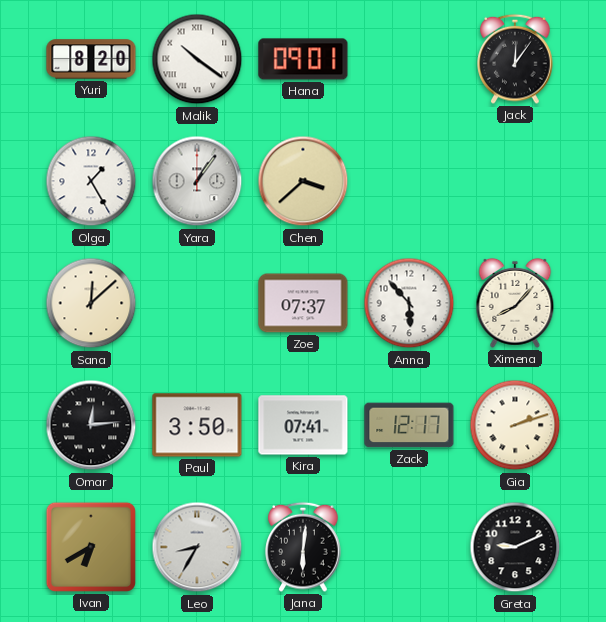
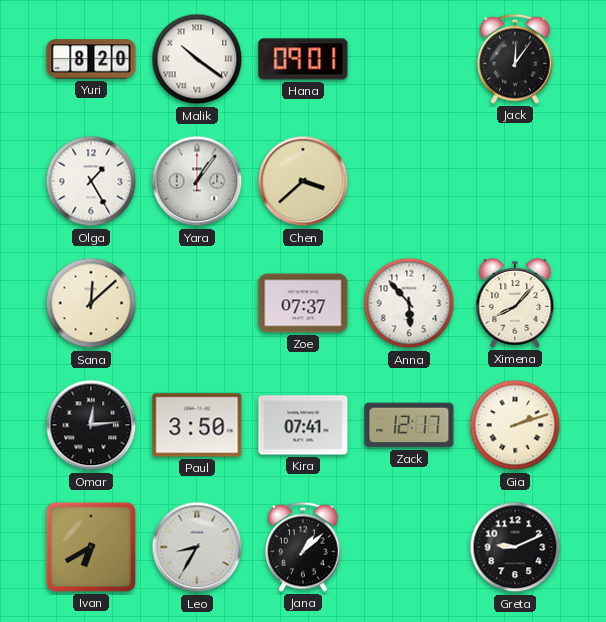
Jana: 6:01 -> 1:08 (303, 547)
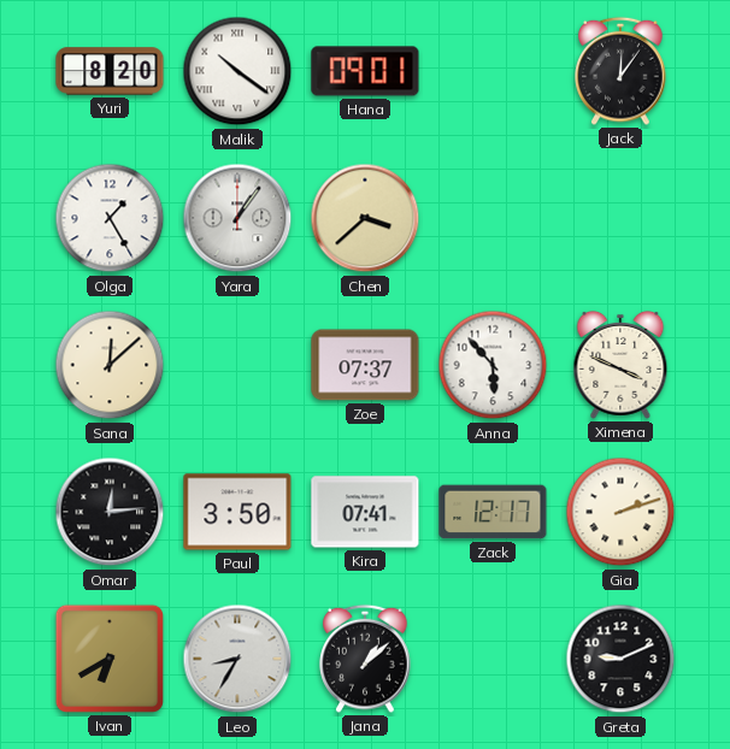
Ximena: 8:07 -> 3:49 (620, 365)
